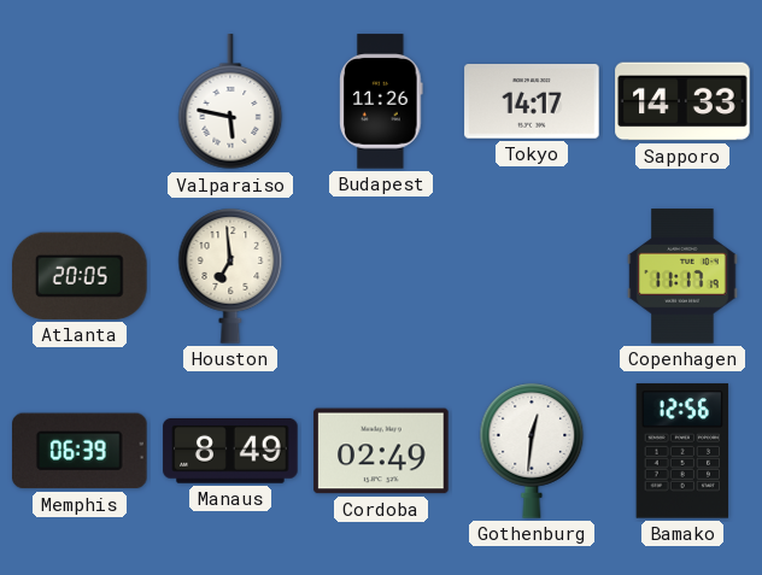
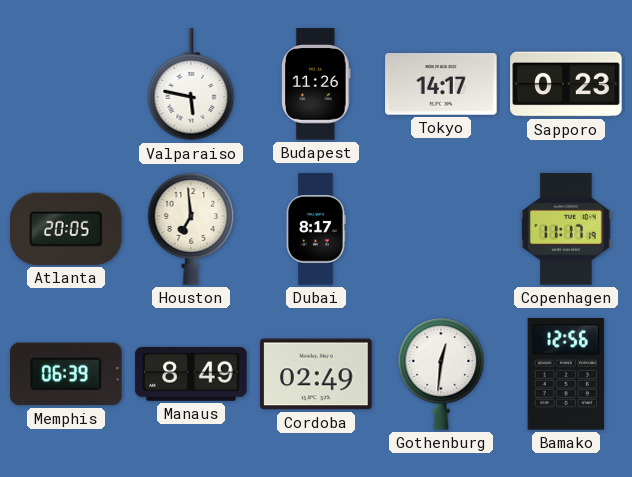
Sapporo: 14:33 -> 0:23 (566, 84)
Dubai: none -> 8:17 (316, 229)
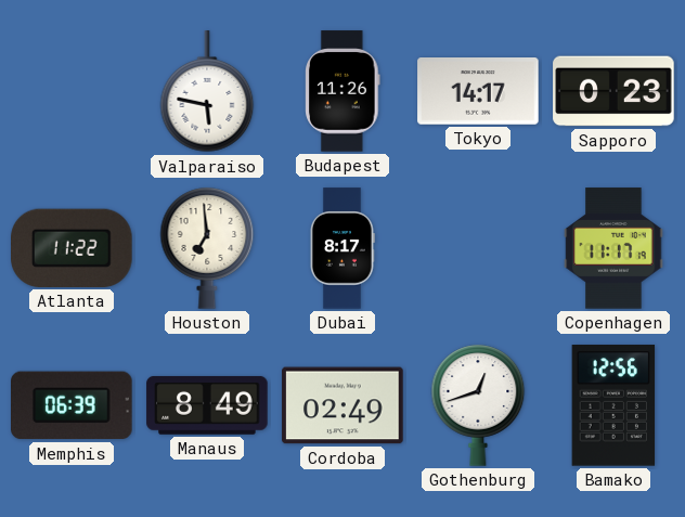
Atlanta: 20:05 -> 11:22 (73, 248)
Gothenburg: 12:31 -> 12:42 (478, 405)
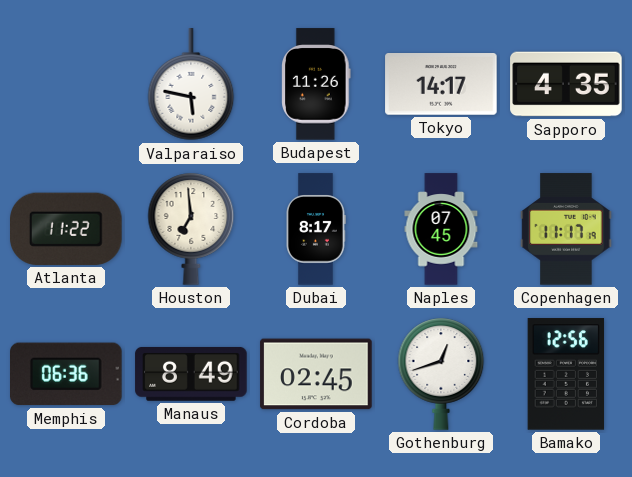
Sapporo: 0:23 -> 4:35 (566, 84)
Naples: none -> 07:45 (441, 229)
Memphis: 06:39 -> 06:36 (67, 374)
Cordoba: 02:49 -> 02:45 (316, 374)
